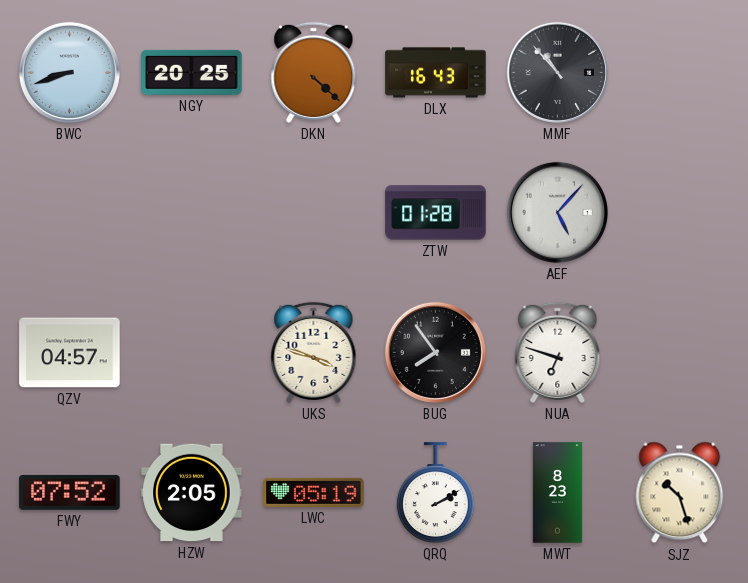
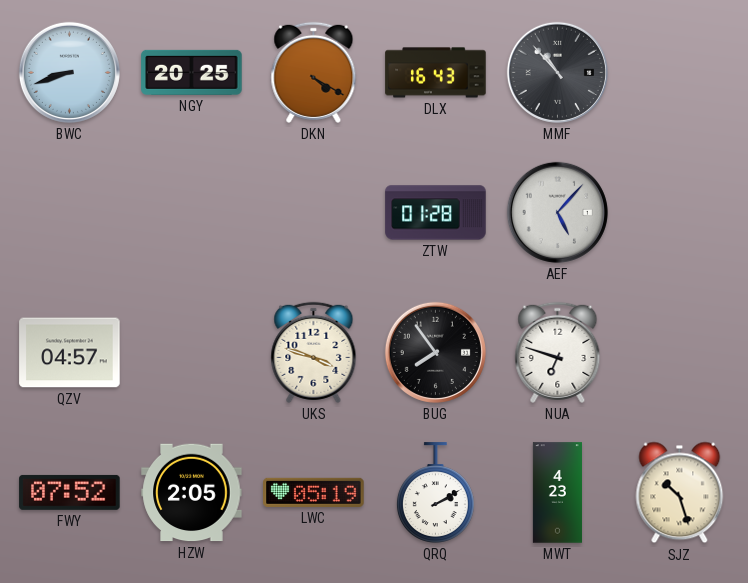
DKN: 4:22 -> 4:20 (314, 72)
MWT: 8:23 -> 4:23 (557, 493)
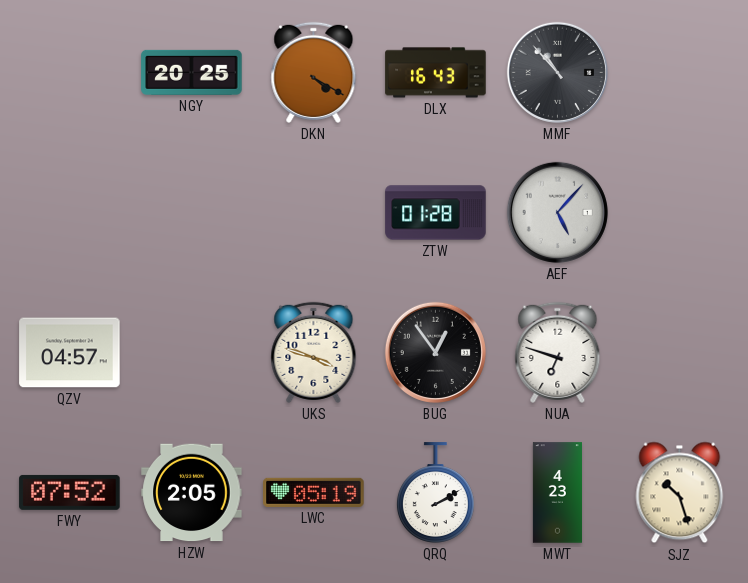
BWC: 8:42 -> none (69, 72)
BUG: 7:54 -> 12:54 (435, 352)
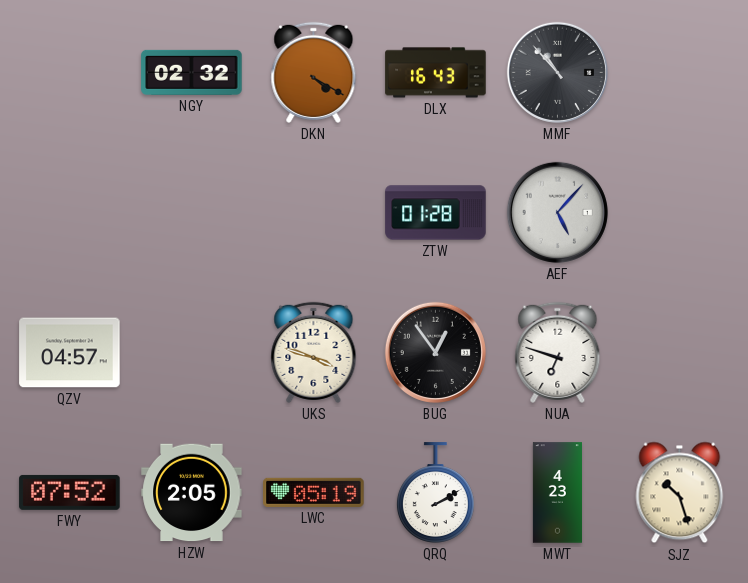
NGY: 20:25 -> 02:32 (192, 72)
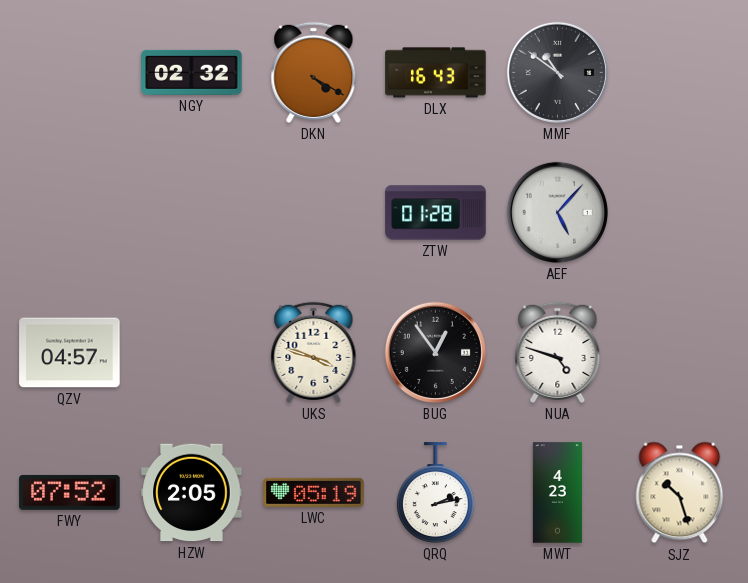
MMF: 10:53 -> 10:51 (557, 72)
NUA: 6:48 -> 4:48 (558, 352)
QRQ: 2:10 -> 2:13 (435, 493)
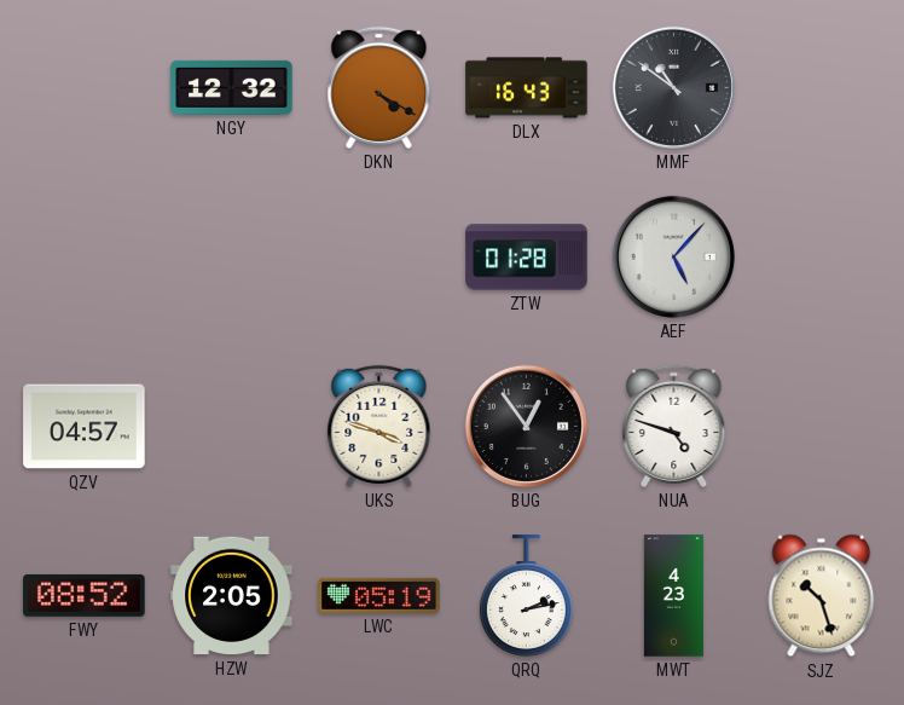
NGY: 02:32 -> 12:32 (232, 87)
FWY: 07:52 -> 08:52 (85, 595)
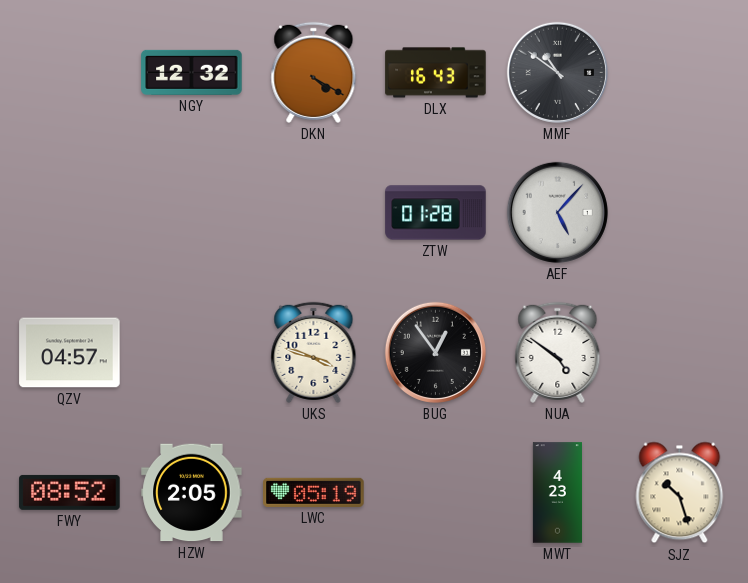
NUA: 4:48 -> 4:51 (558, 352)
QRQ: 2:13 -> none (526, 596)
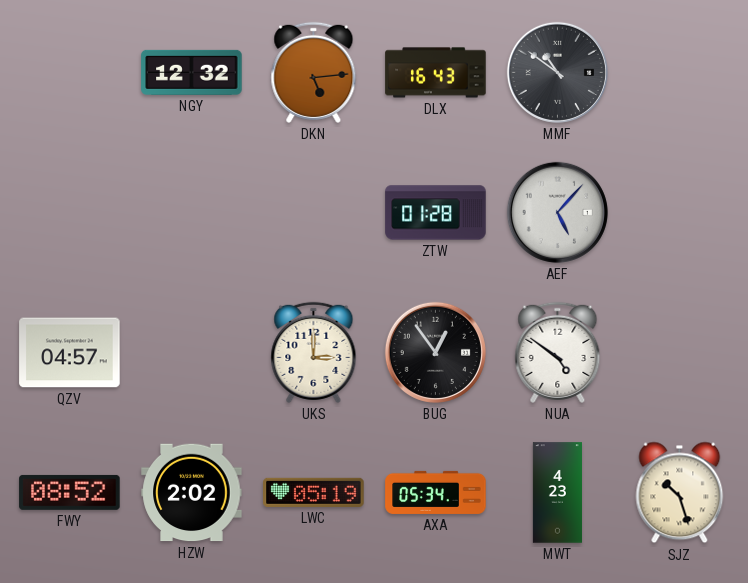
DKN: 4:20 -> 5:14 (314, 72)
UKS: 3:48 -> 3:00 (314, 352)
HZW: 2:05 -> 2:02 (192, 493)
AXA: none -> 05:34 (436, 492)
